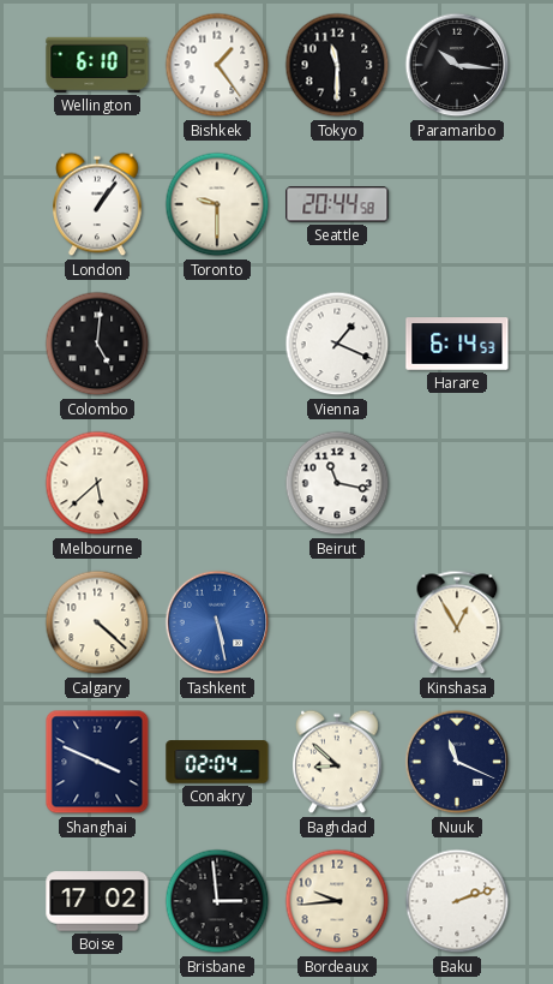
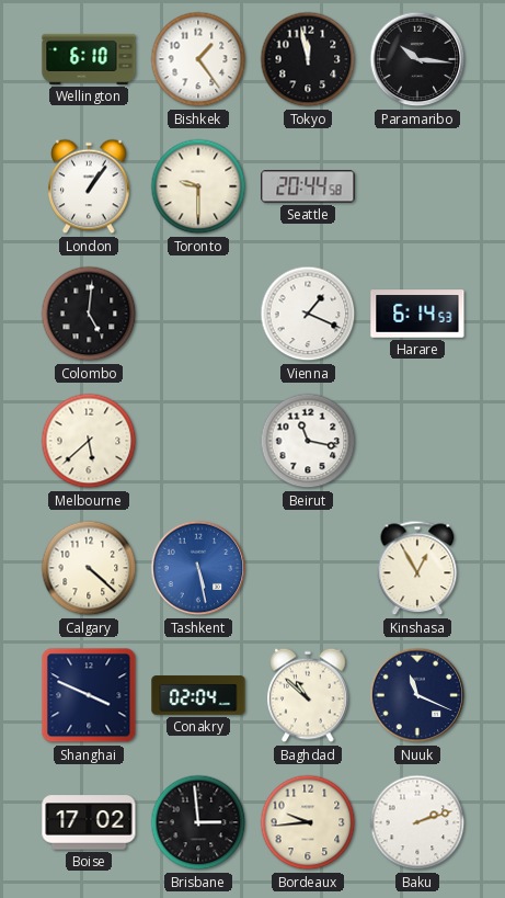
Tokyo: 11:30 -> 11:58 (308, 59)
Baghdad: 8:52 -> 10:52 (308, 695)
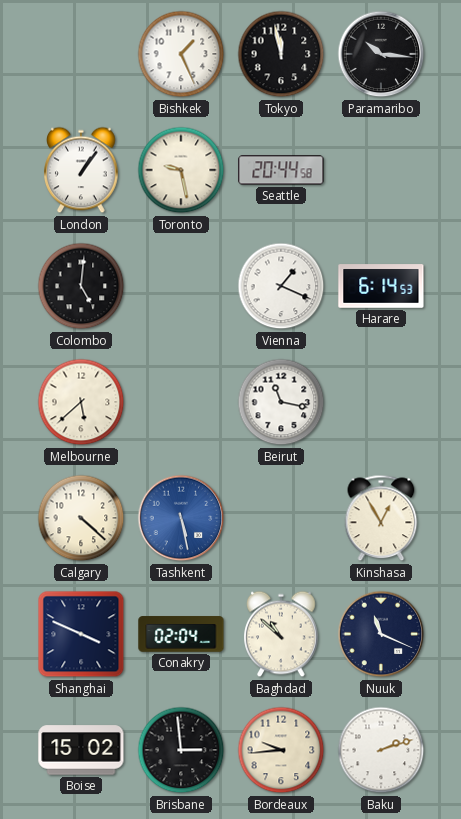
Wellington: 6:10 -> none (89, 59)
Bishkek: 1:24 -> 1:26 (181, 54)
Toronto: 9:30 -> 9:28 (181, 170)
Boise: 17:02 -> 15:02 (81, 750)
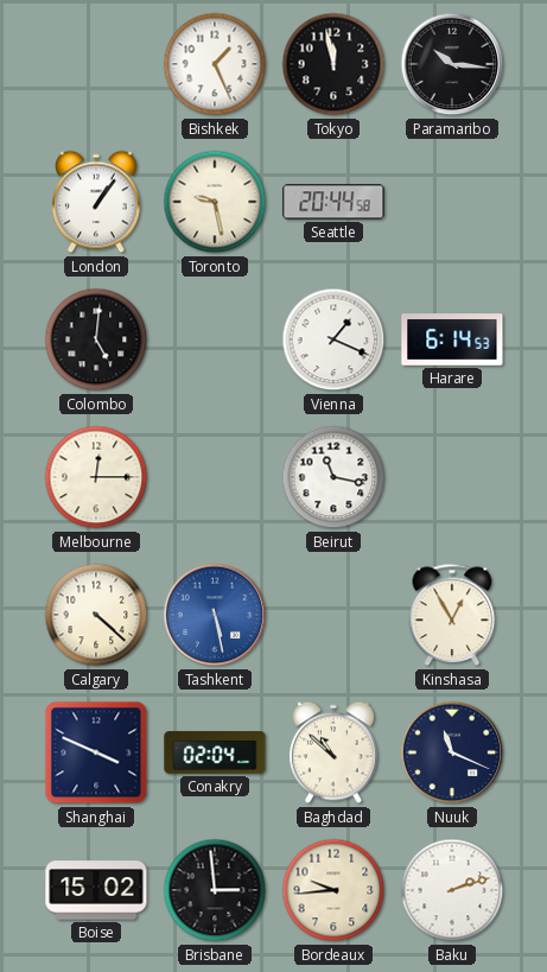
Melbourne: 5:38 -> 12:15 (96, 477)
